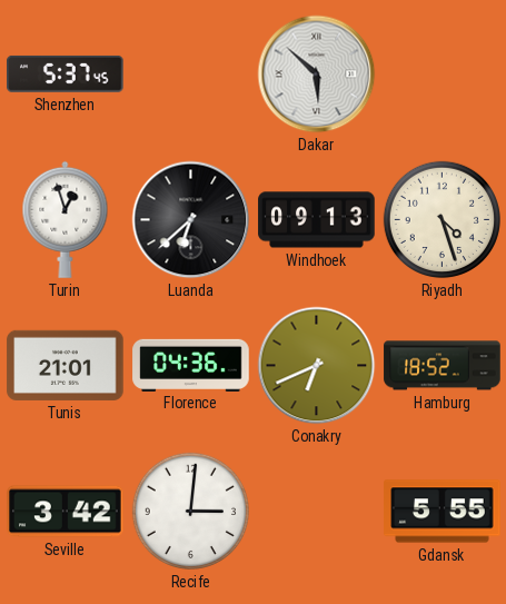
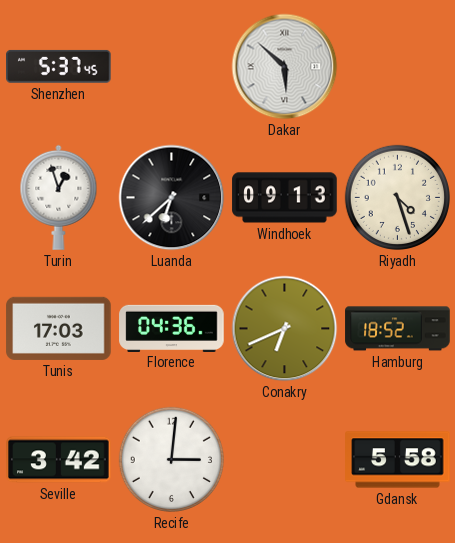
Tunis: 21:01 -> 17:03 (59, 328)
Gdansk: 5:55 -> 5:58 (398, 460)
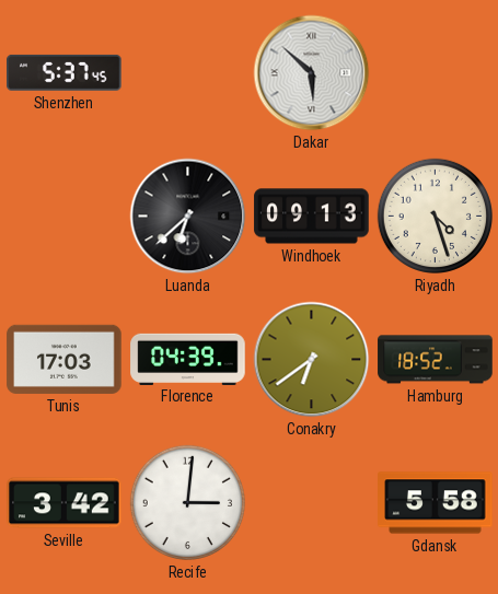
Turin: 12:57 -> none (59, 197)
Florence: 04:36 -> 04:39 (188, 359)
Conakry: 6:41 -> 6:39 (312, 360)
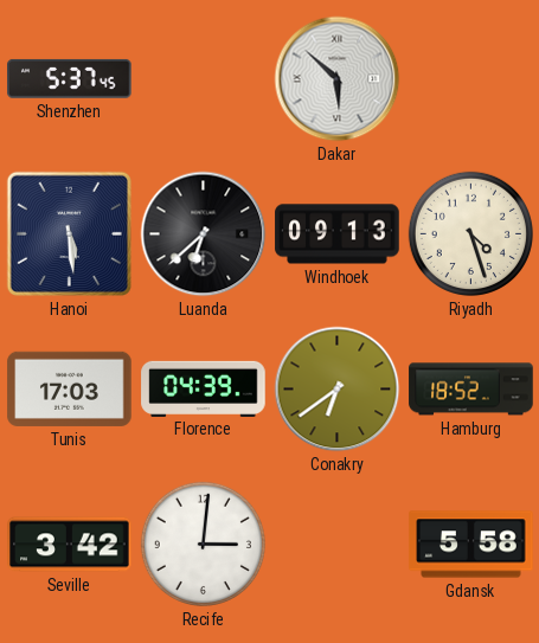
Hanoi: none -> 5:29 (69, 233)
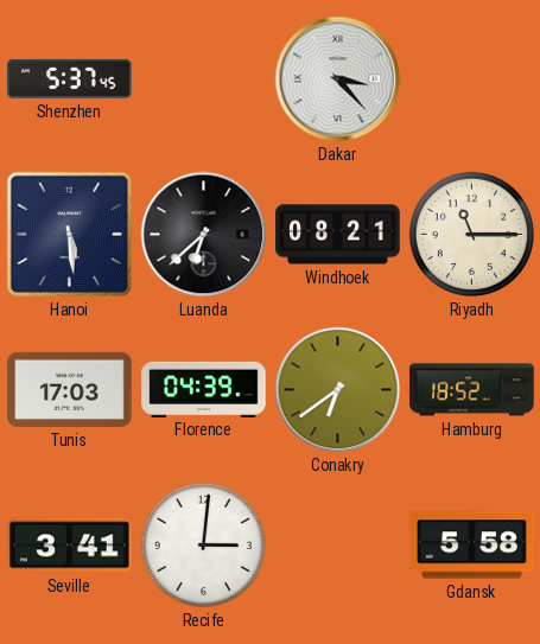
Dakar: 5:52 -> 3:23 (338, 79)
Windhoek: 09:13 -> 08:21 (338, 235)
Riyadh: 4:27 -> 11:15 (471, 234)
Seville: 3:42 -> 3:41 (70, 546)
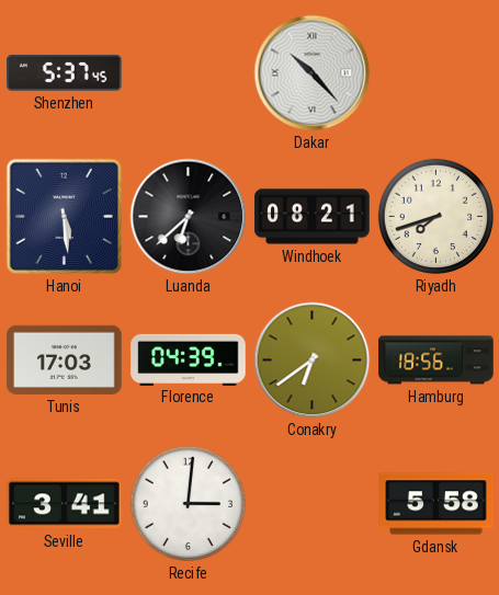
Dakar: 3:23 -> 10:23 (313, 73)
Riyadh: 11:15 -> 7:42 (435, 216)
Hamburg: 18:52 -> 18:56 (436, 361)
